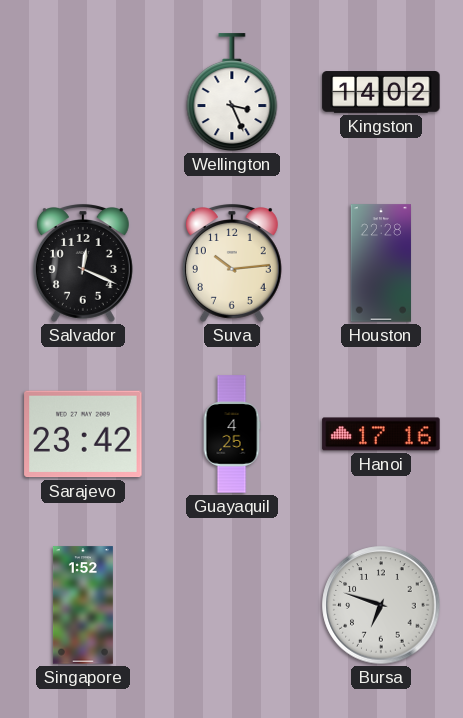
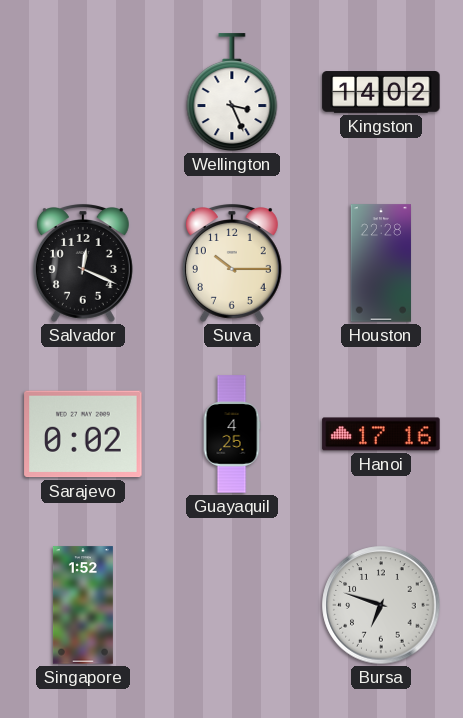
Suva: 10:14 -> 10:15 (232, 263)
Sarajevo: 23:42 -> 0:02 (83, 434)
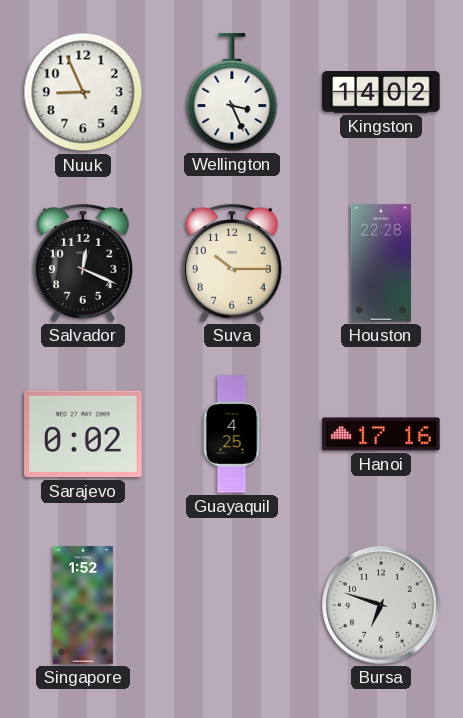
Nuuk: none -> 8:56 (83, 92)
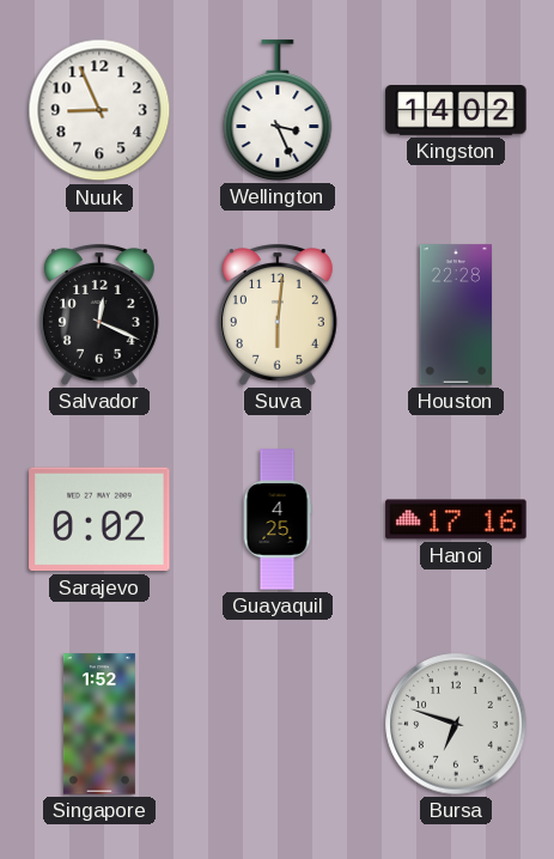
Suva: 10:15 -> 6:01 (278, 315)
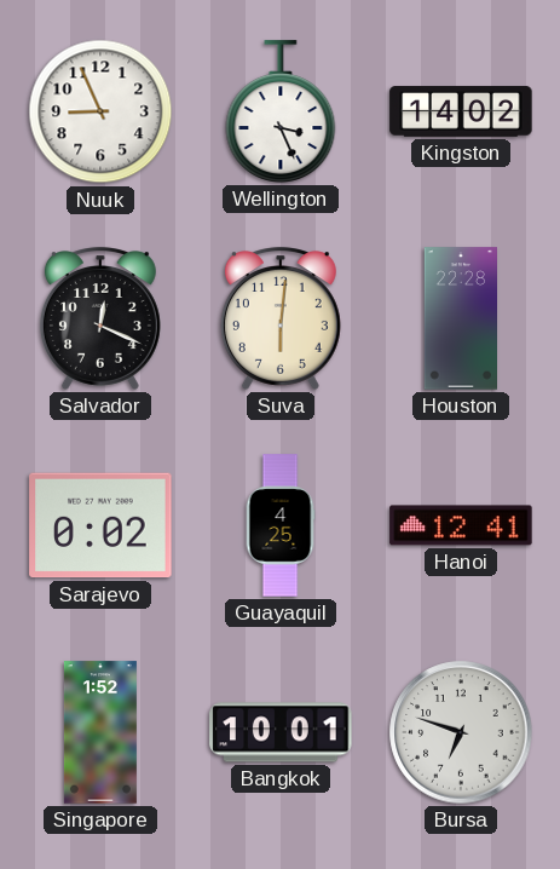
Hanoi: 17:16 -> 12:41 (461, 525)
Bangkok: none -> 10:01 (281, 732)
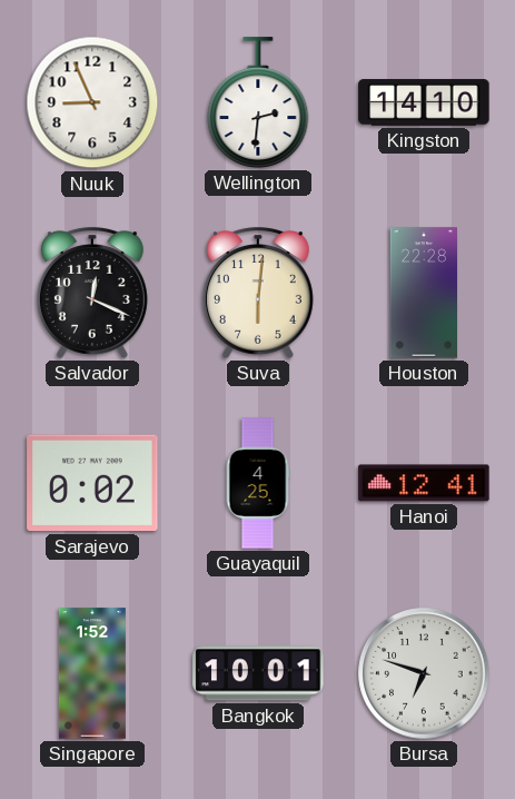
Wellington: 3:26 -> 2:31 (258, 102)
Kingston: 14:02 -> 14:10 (424, 102)
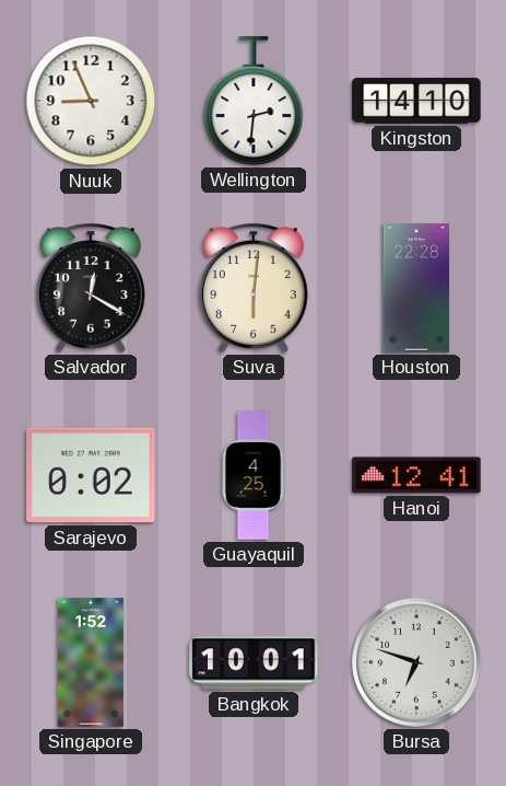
Salvador: 12:19 -> 12:20 (91, 288)
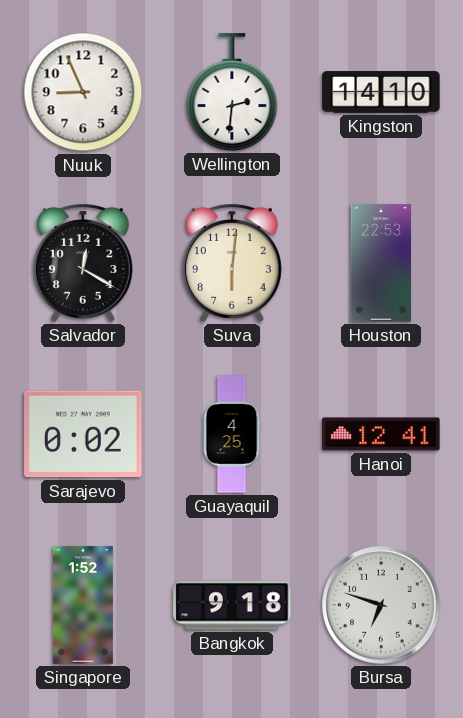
Houston: 22:28 -> 22:53 (380, 263)
Bangkok: 10:01 -> 9:18 (232, 605)
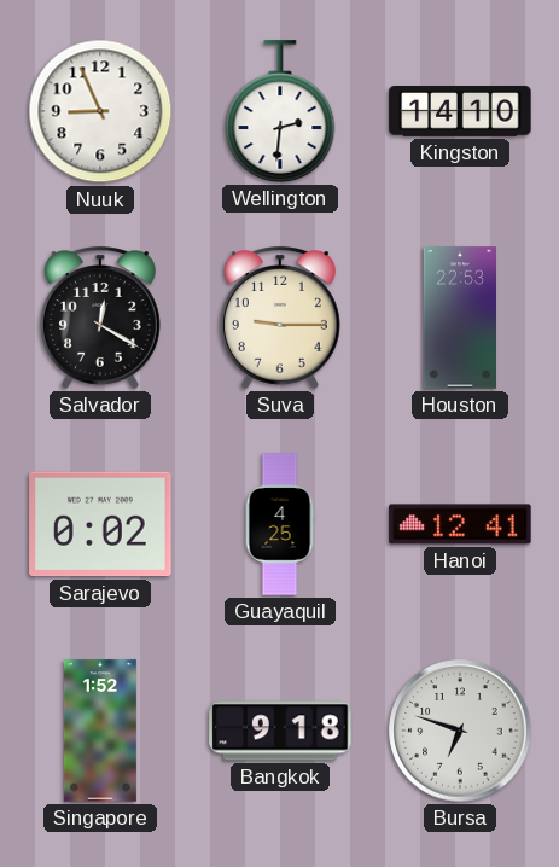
Suva: 6:01 -> 9:15 (280, 318)
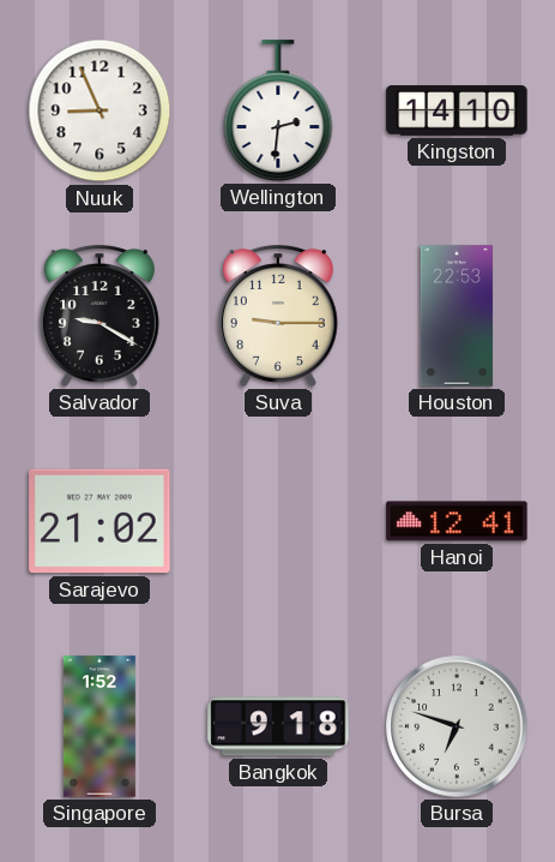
Salvador: 12:20 -> 9:20 (99, 316)
Sarajevo: 0:02 -> 21:02 (99, 521)
Guayaquil: 4:25 -> none (280, 524)
